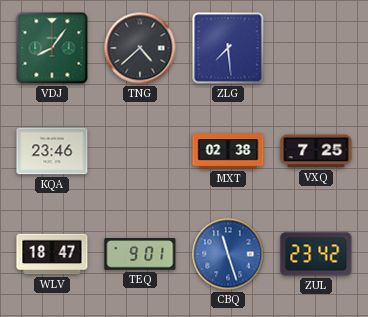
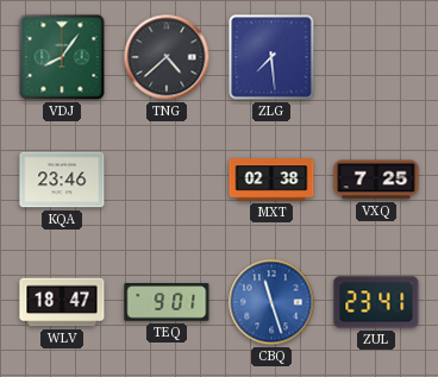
ZUL: 23:42 -> 23:41 (376, 302)
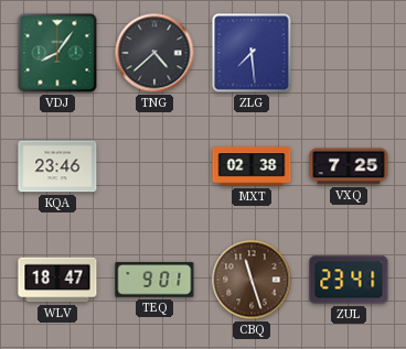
CBQ dial: blue -> brown (252, 280)
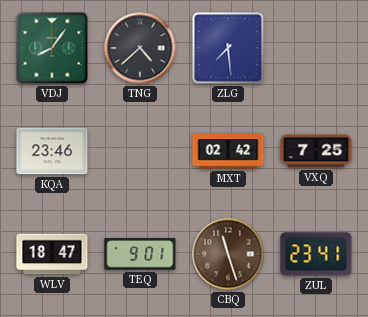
MXT: 02:38 -> 02:42 (228, 151)
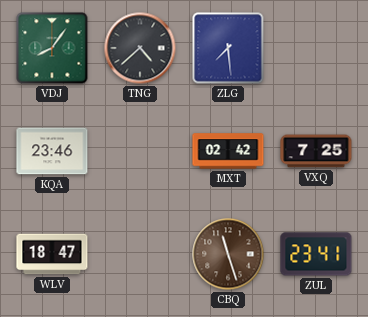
TEQ: 9:01 -> none (140, 254)
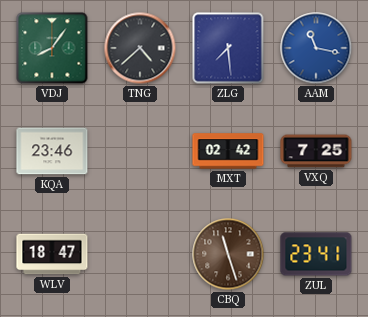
AAM: none -> 11:17 (316, 48)
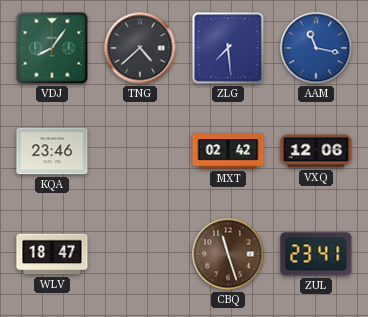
VXQ: 7:25 -> 12:06 (316, 151)
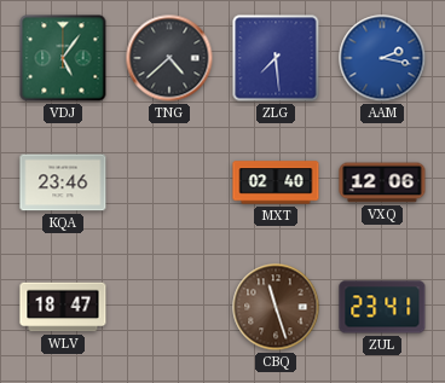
VDJ: 8:06 -> 5:06 (63, 58)
AAM: 11:17 -> 2:17 (382, 58)
MXT: 02:42 -> 02:40 (276, 182)
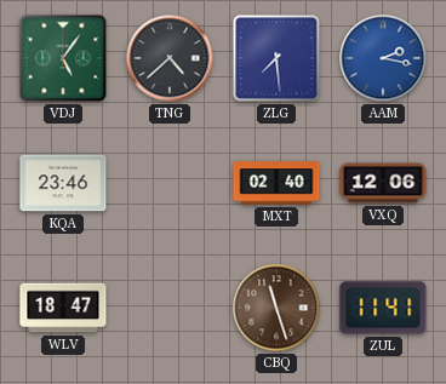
ZUL: 23:41 -> 11:41 (383, 308)
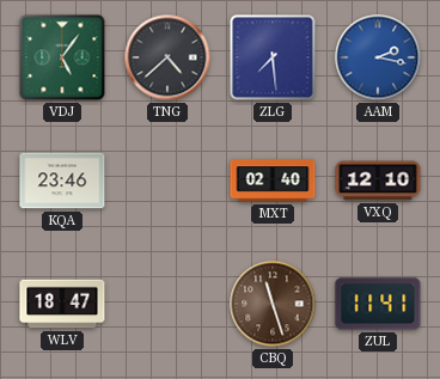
VXQ: 12:06 -> 12:10 (378, 181)
